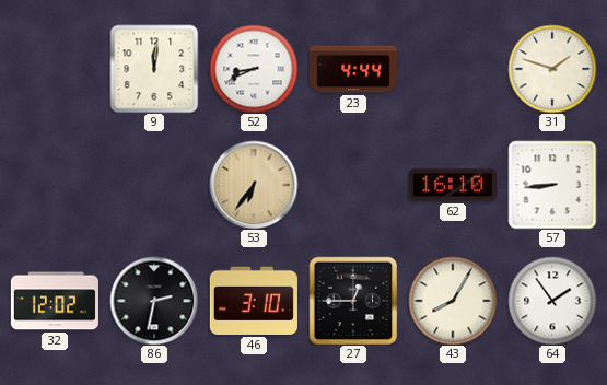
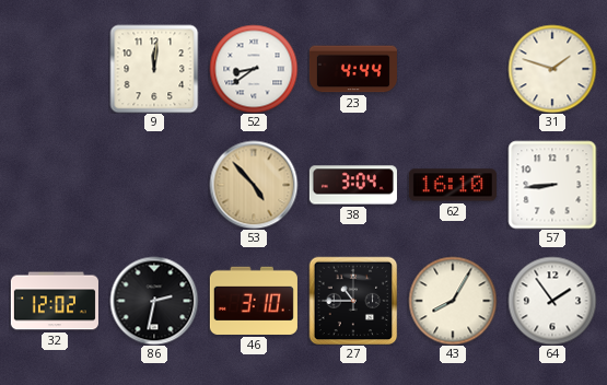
52: 8:41 -> 8:39 (254, 69)
53: 6:36 -> 4:53 (254, 185)
38: none -> 3:04 (353, 185)
27: 12:45 -> 10:45 (353, 301)
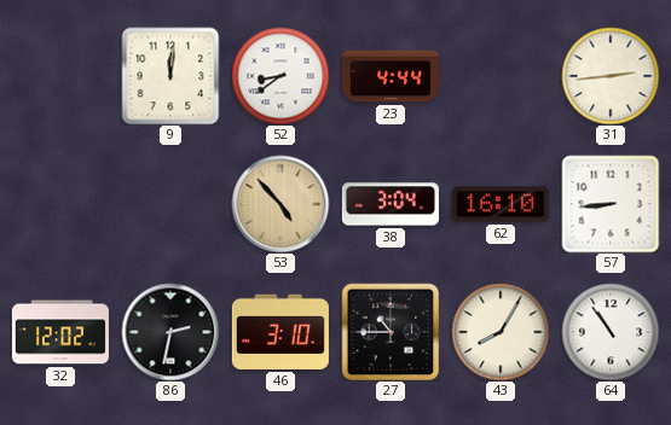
31: 1:48 -> 2:44 (611, 76)
64: 1:54 -> 10:54 (611, 332)
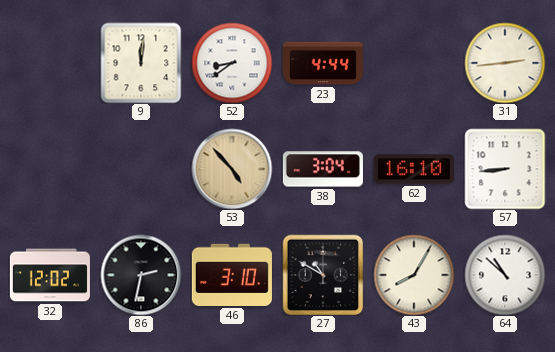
27: 10:45 -> 10:50 (323, 275)
64: 10:54 -> 10:52 (505, 275)
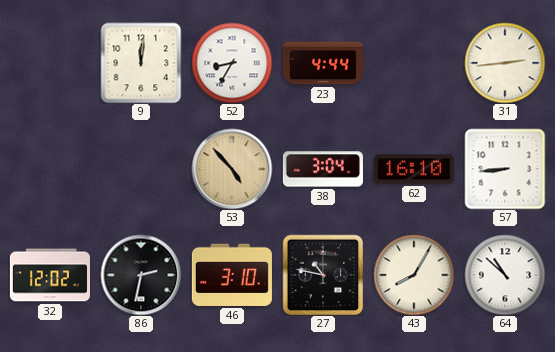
52: 8:39 -> 8:35 (232, 63)
27: 10:50 -> 10:47 (323, 275)
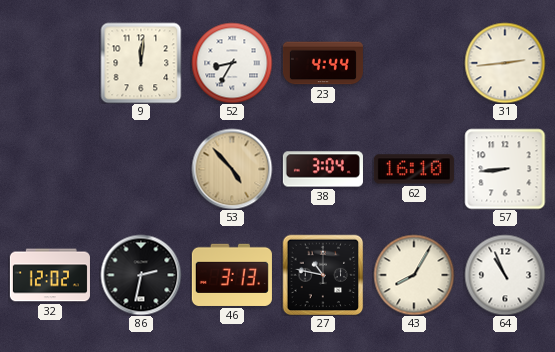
46: 3:10 -> 3:13 (232, 275)
64: 10:52 -> 10:56 (505, 275)
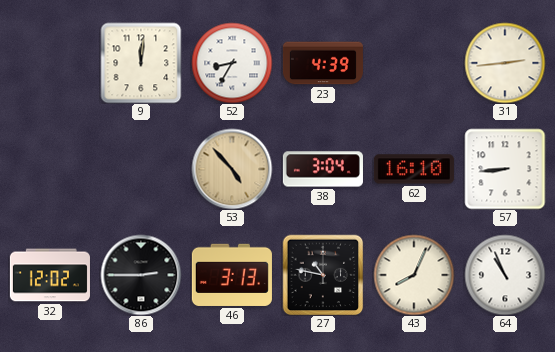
23: 4:44 -> 4:39 (323, 63)
86: 2:32 -> 2:45 (141, 275)
43: 8:05 -> 8:04 (414, 275)
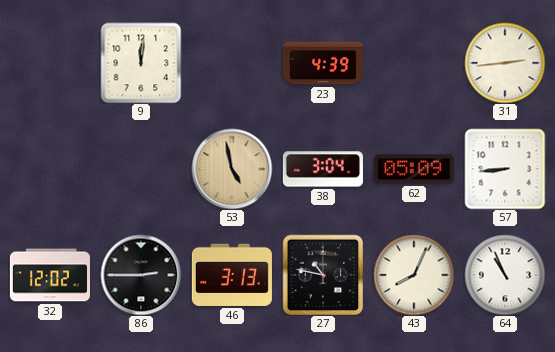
52: 8:35 -> none (232, 63)
53: 4:53 -> 4:58 (232, 169)
62: 16:10 -> 05:09 (414, 169)
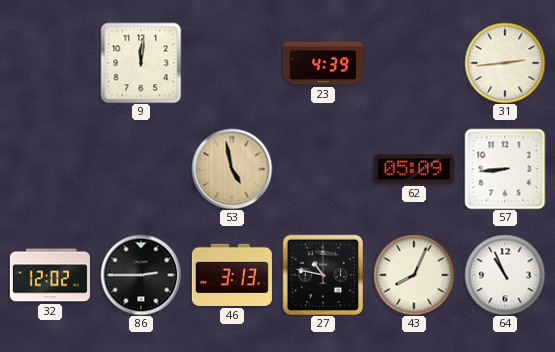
38: 3:04 -> none (323, 169)
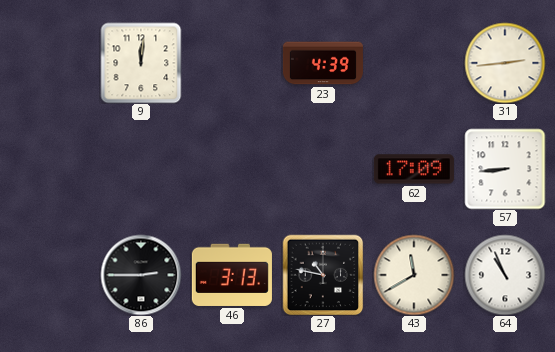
53: 4:58 -> none (232, 169)
62: 05:09 -> 17:09 (414, 169)
32: 12:02 -> none (50, 275)
43: 8:04 -> 11:40 (414, 275)
